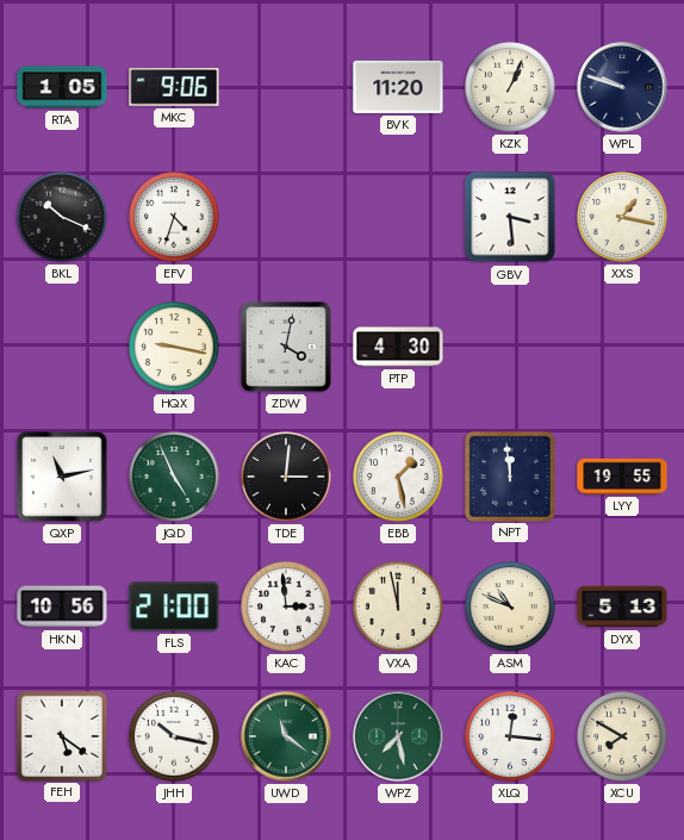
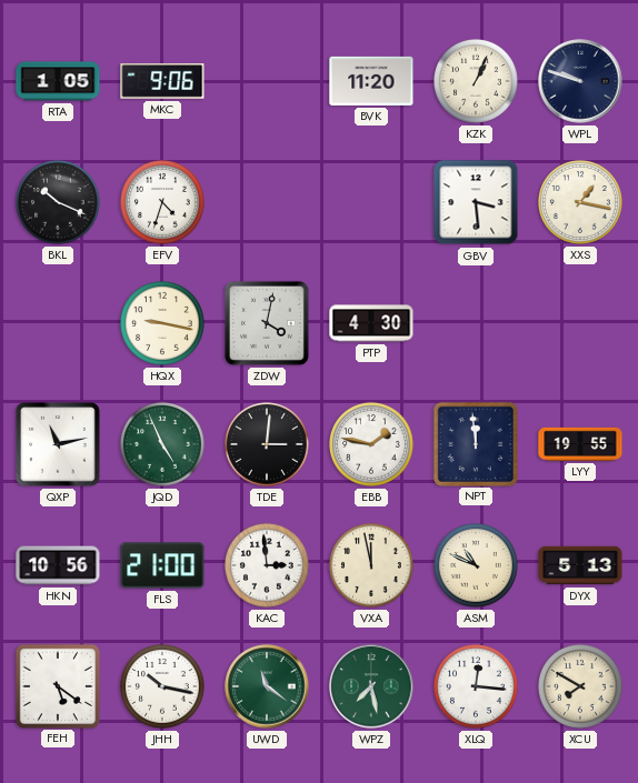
EBB: 1:28 -> 1:47 (372, 445)
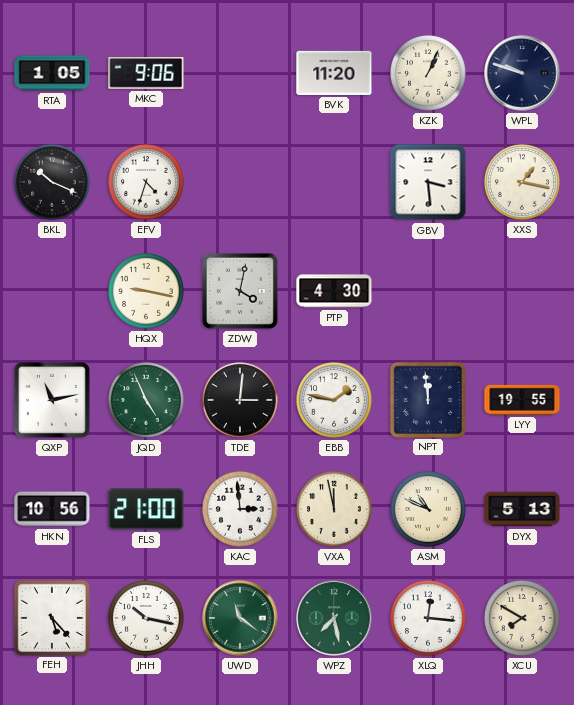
FEH: 5:21 -> 5:23 (51, 617)
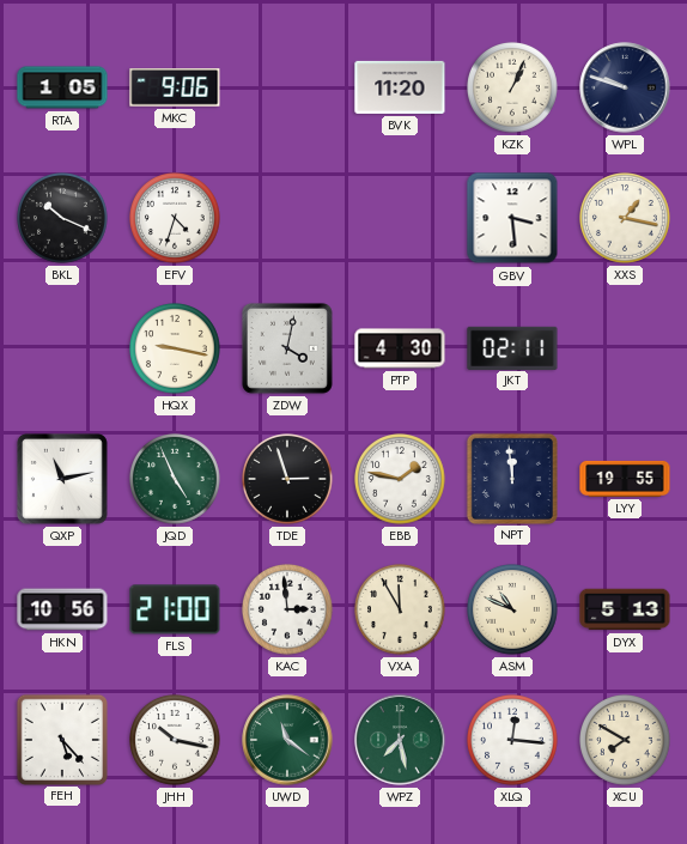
JKT: none -> 02:11 (512, 347)
TDE: 3:01 -> 2:57 (288, 480)
VXA: 11:58 -> 11:55 (401, 611)
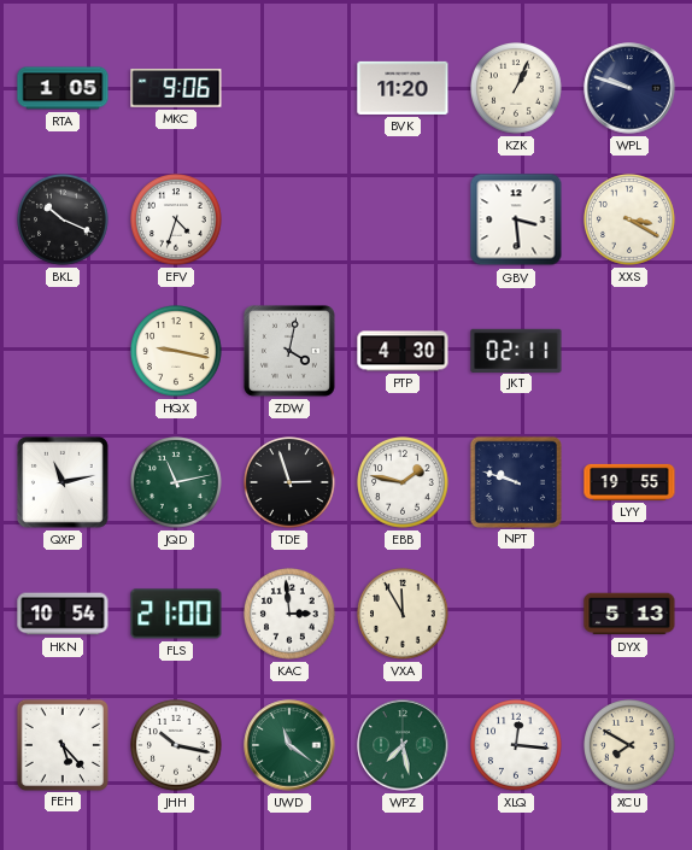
XXS: 1:17 -> 3:20 (631, 221)
JQD: 4:56 -> 11:13 (177, 483)
NPT: 11:59 -> 9:48 (515, 481)
HKN: 10:56 -> 10:54 (63, 614)
ASM: 10:49 -> none (513, 611)
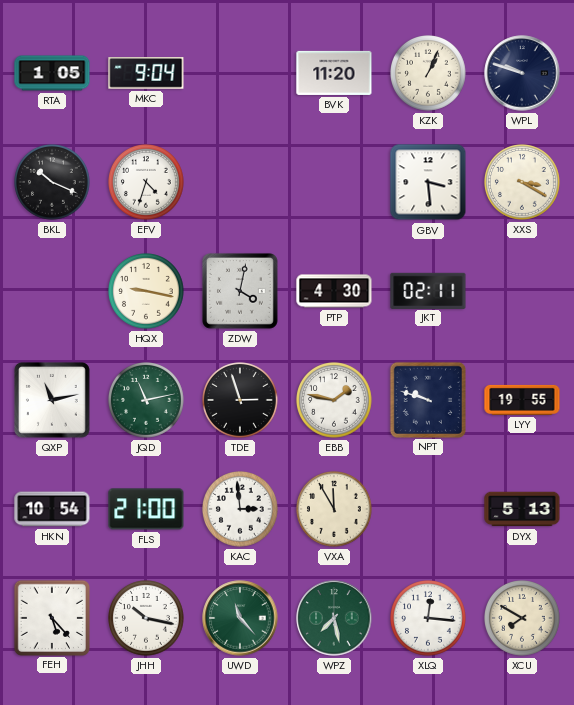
MKC: 9:06 -> 9:04 (146, 74)
UWD: 11:21 -> 11:23 (240, 618)
